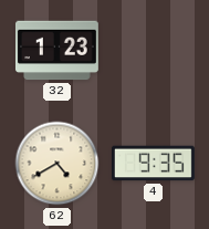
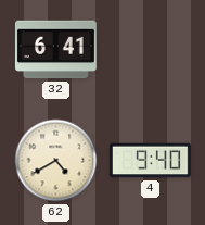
32: 1:23 -> 6:41 (55, 50)
4: 9:35 -> 9:40 (150, 161)
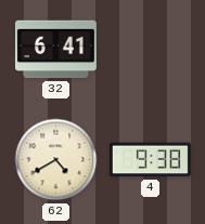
4: 9:40 -> 9:38 (150, 160)
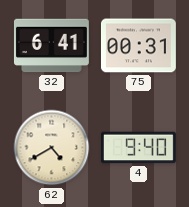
75: none -> 00:31 (138, 46)
4: 9:38 -> 9:40 (138, 148)
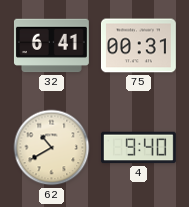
62: 4:40 -> 10:40 (52, 148)
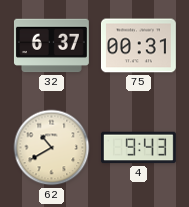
32: 6:41 -> 6:37 (51, 46)
4: 9:40 -> 9:43 (138, 148)
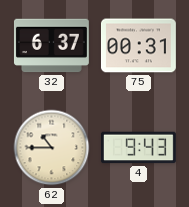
62: 10:40 -> 10:45 (52, 148)
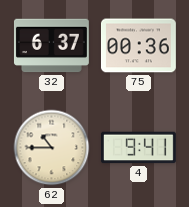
75: 00:31 -> 00:36 (138, 46)
4: 9:43 -> 9:41 (138, 148)
